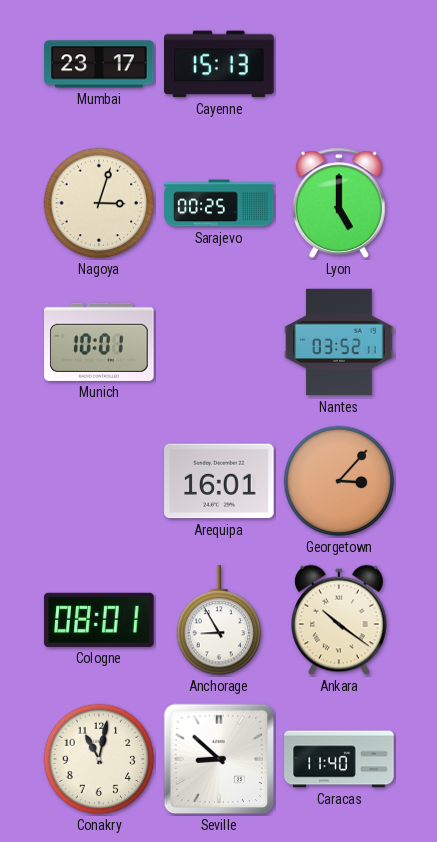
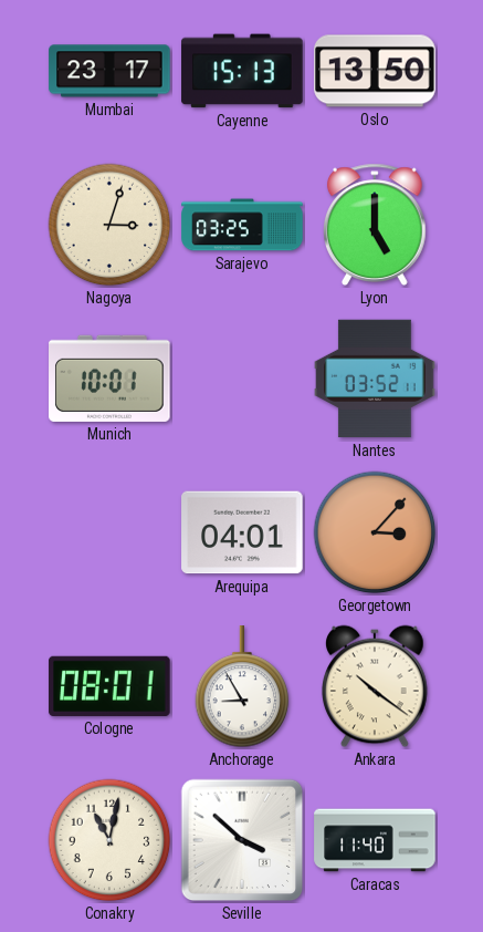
Oslo: none -> 13:50 (375, 71)
Sarajevo: 00:25 -> 03:25 (242, 225)
Arequipa: 16:01 -> 04:01 (242, 532)
Seville: 8:52 -> 3:52 (242, 840)
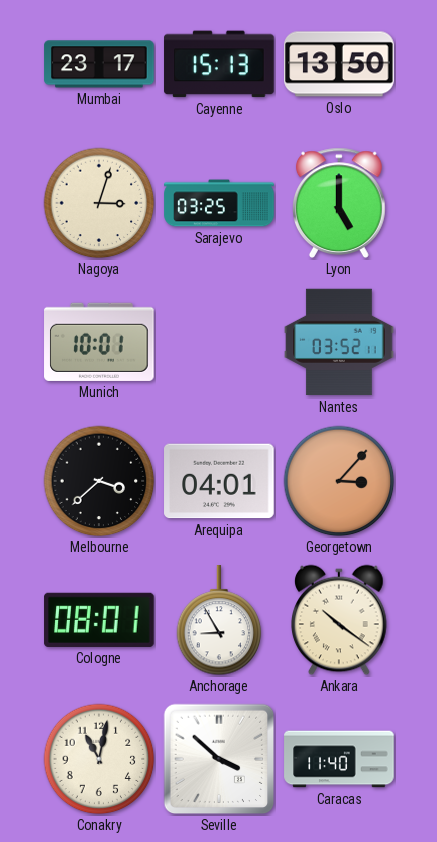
Melbourne: none -> 3:38 (99, 481)
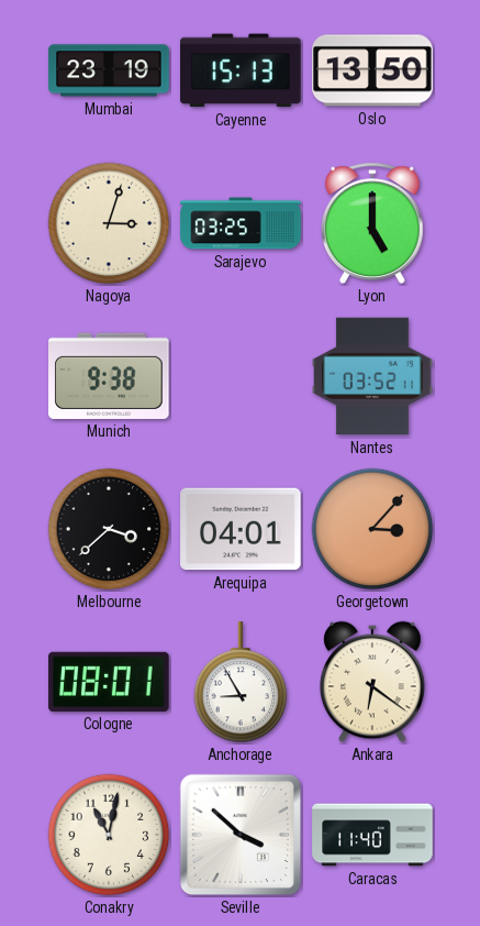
Mumbai: 23:17 -> 23:19 (109, 70)
Munich: 10:01 -> 9:38 (109, 376)
Ankara: 10:21 -> 6:21 (373, 682)
